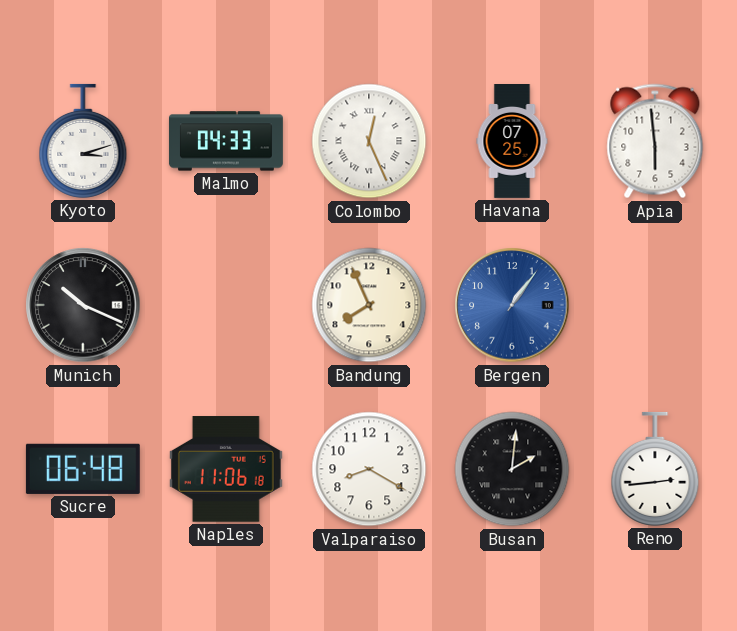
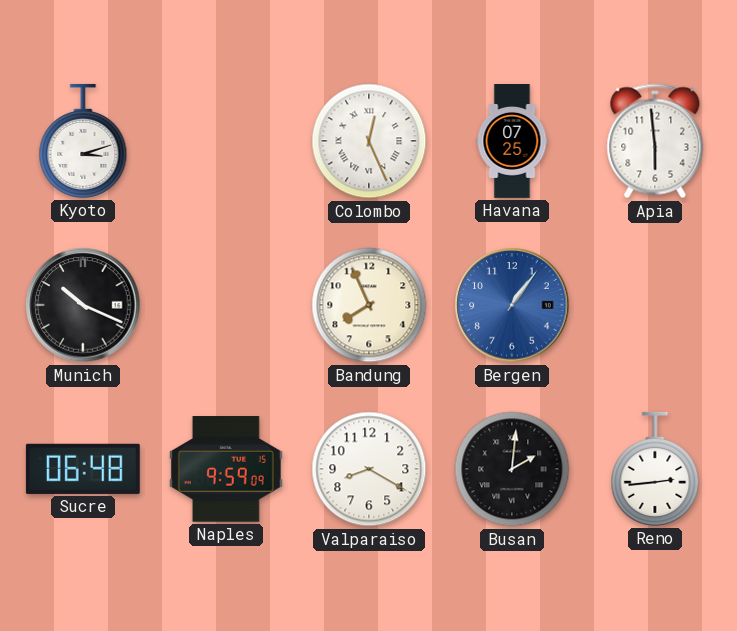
Malmo: 04:33 -> none (226, 141)
Naples: 11:06 -> 9:59 (226, 469)
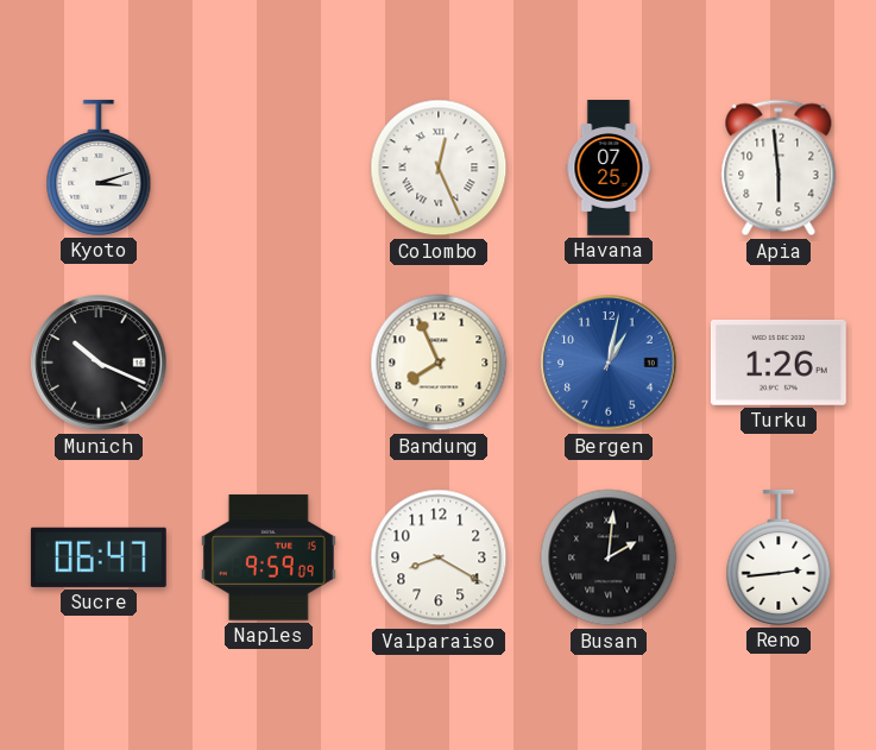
Bergen: 1:06 -> 1:02 (609, 363)
Turku: none -> 1:26 (779, 363)
Sucre: 06:48 -> 06:47 (99, 557)
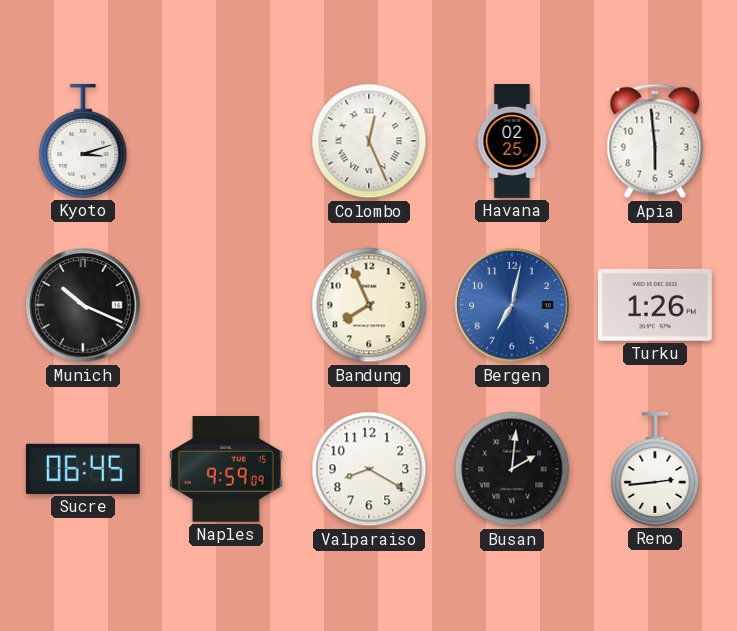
Havana: 07:25 -> 02:25 (512, 142)
Bergen: 1:02 -> 7:02 (512, 305)
Sucre: 06:47 -> 06:45 (83, 469)
